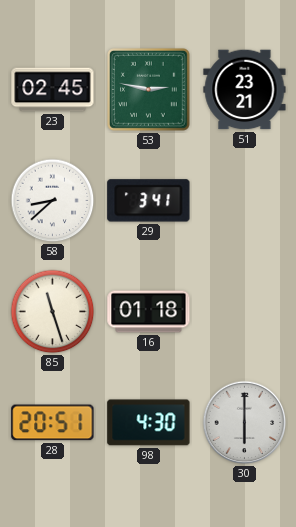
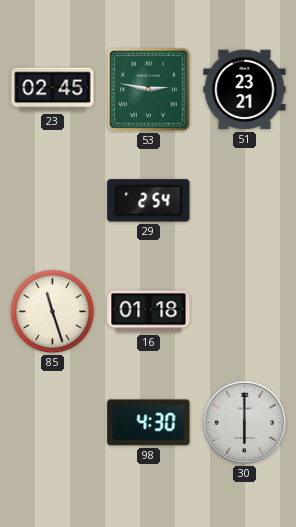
58: 8:38 -> none (53, 201)
29: 3:41 -> 2:54 (149, 201)
28: 20:51 -> none (53, 423)
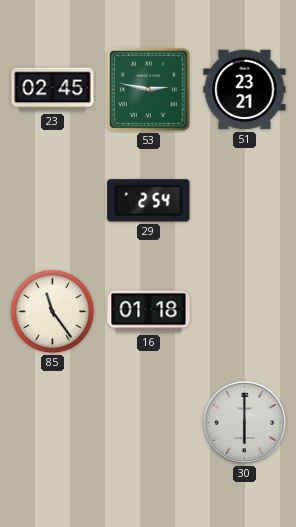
85: 11:27 -> 11:24 (53, 312)
98: 4:30 -> none (149, 423)
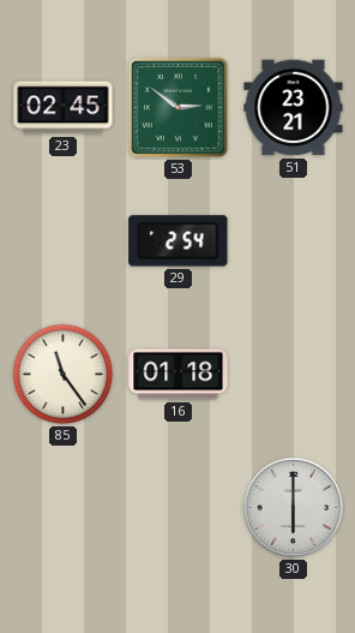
53: 2:47 -> 2:51 (179, 108)
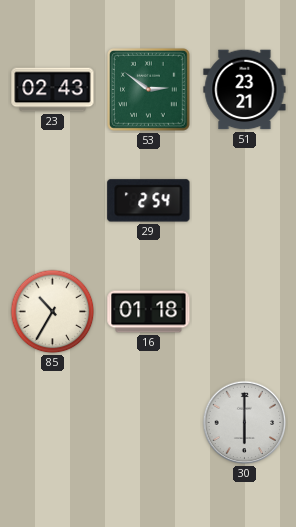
23: 02:45 -> 02:43 (53, 90)
85: 11:24 -> 10:35 (53, 312)
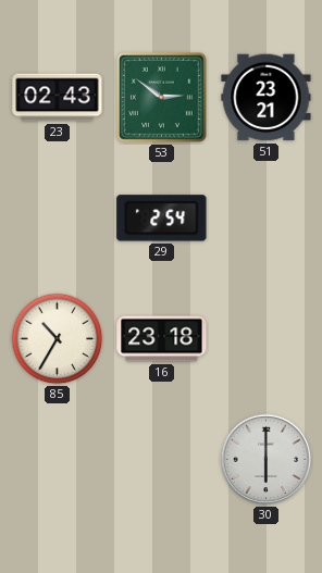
16: 01:18 -> 23:18 (162, 339)
